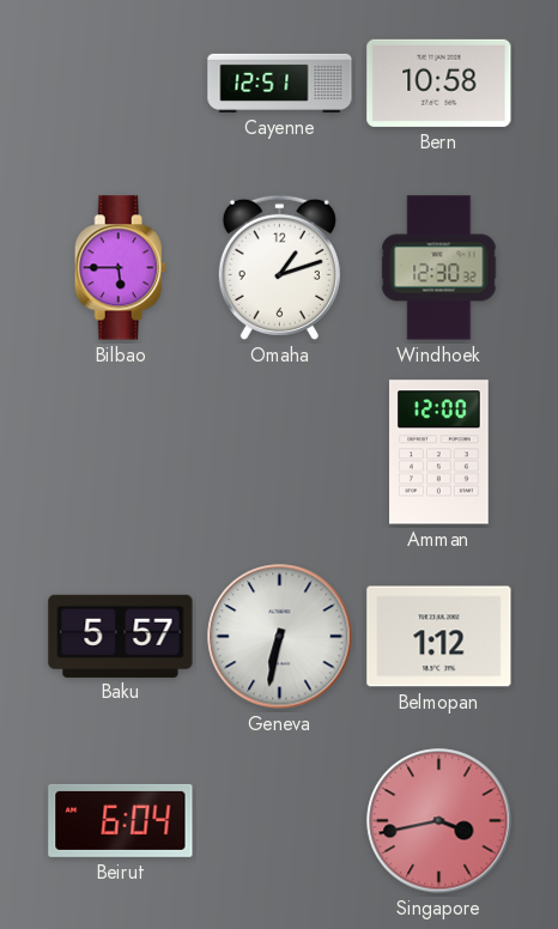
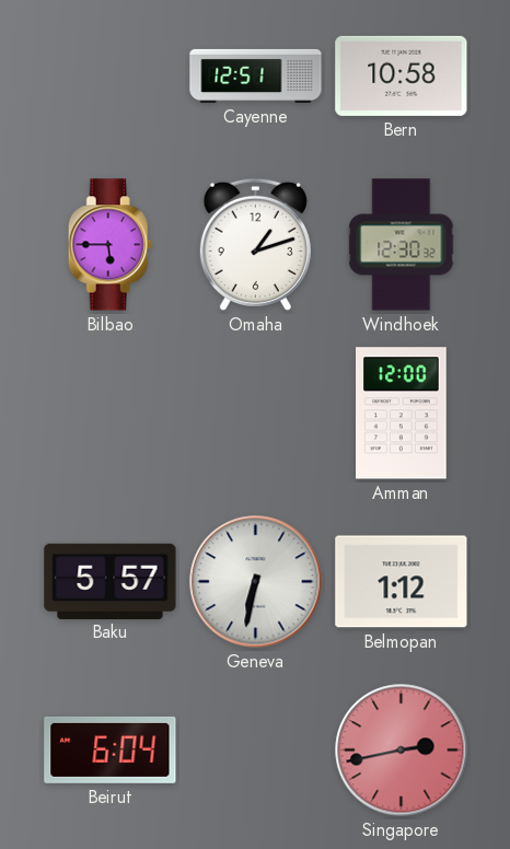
Singapore: 3:43 -> 2:43 (402, 751)
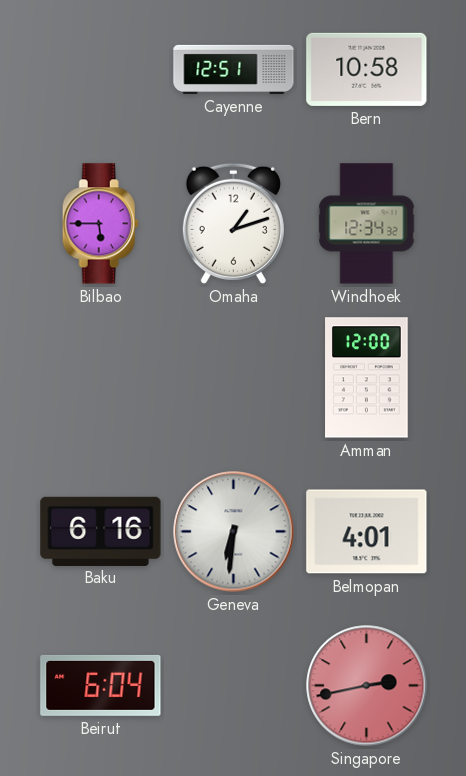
Windhoek: 12:30 -> 12:34 (367, 224)
Baku: 5:57 -> 6:16 (101, 531)
Geneva: 6:32 -> 6:31 (234, 532)
Belmopan: 1:12 -> 4:01 (367, 532)
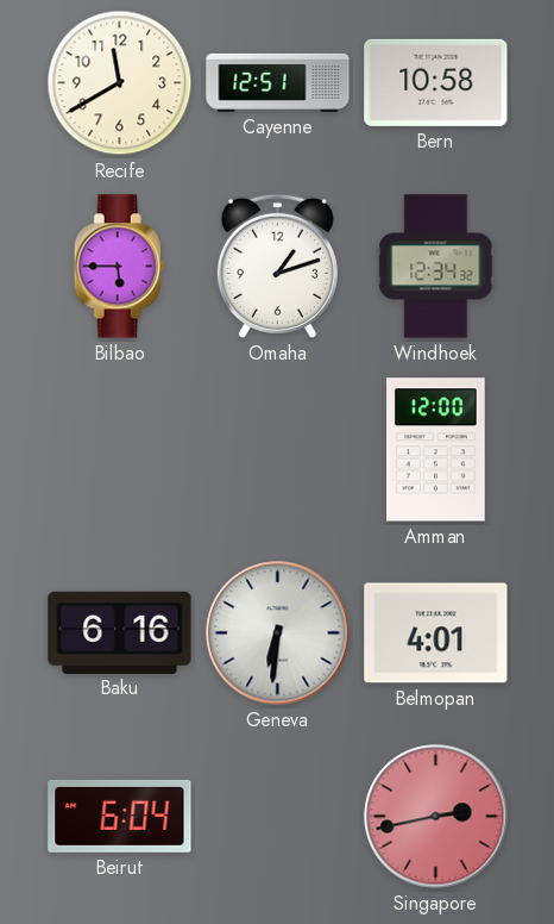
Recife: none -> 11:40 (120, 83)
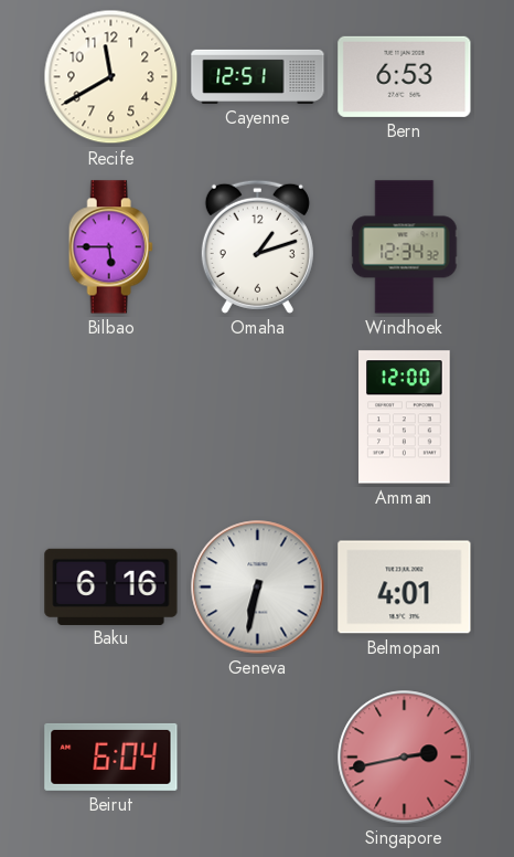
Bern: 10:58 -> 6:53 (405, 76)
Geneva: 6:31 -> 6:32 (258, 588)
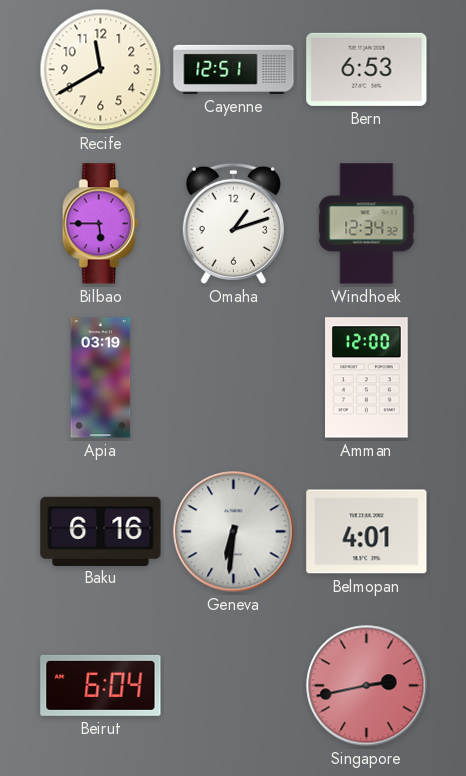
Apia: none -> 03:19 (101, 378)
Geneva: 6:32 -> 6:31 (234, 532)
